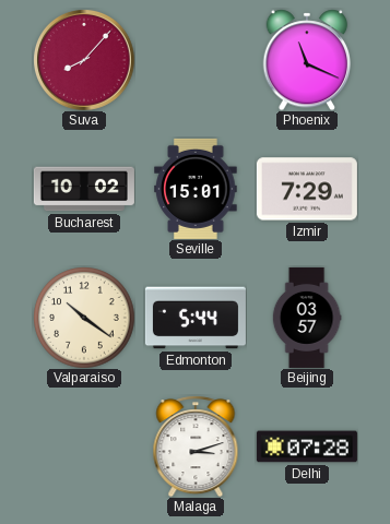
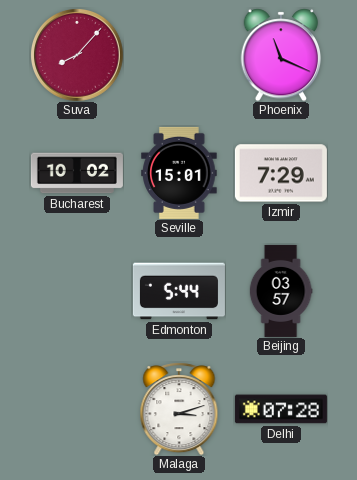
Valparaiso: 10:21 -> none (84, 318)
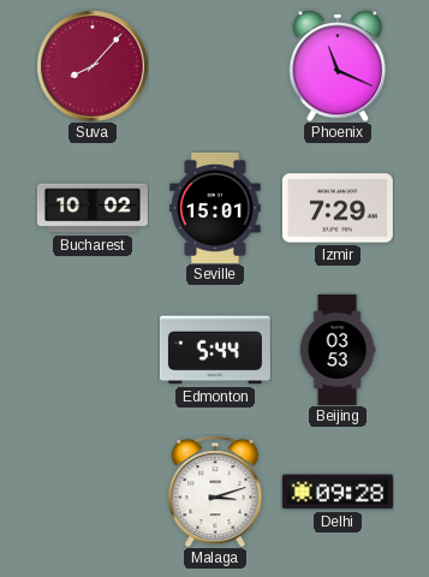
Beijing: 03:57 -> 03:53 (338, 350)
Delhi: 07:28 -> 09:28 (338, 492)
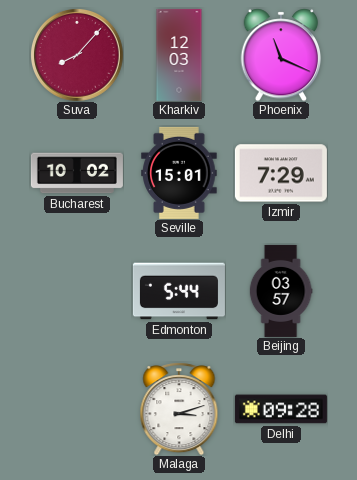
Kharkiv: none -> 12:03 (179, 55)
Beijing: 03:53 -> 03:57 (281, 291)
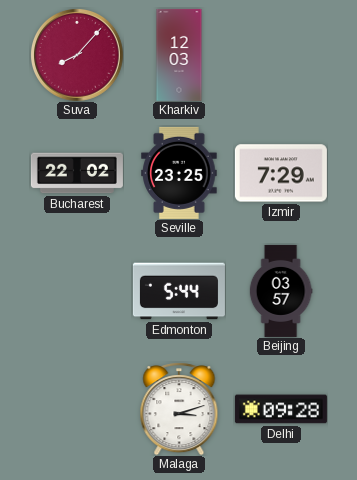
Phoenix: 11:19 -> none (281, 55)
Bucharest: 10:02 -> 22:02 (77, 173)
Seville: 15:01 -> 23:25 (179, 173)
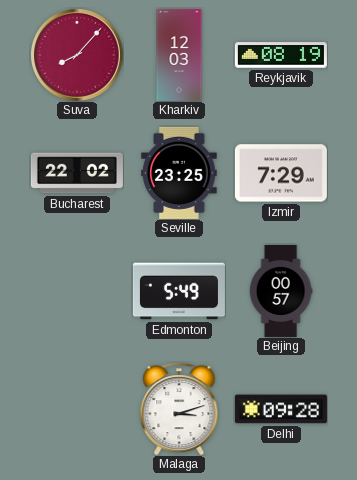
Reykjavik: none -> 08:19 (281, 55)
Edmonton: 5:44 -> 5:49 (179, 291)
Beijing: 03:57 -> 00:57 (281, 291)
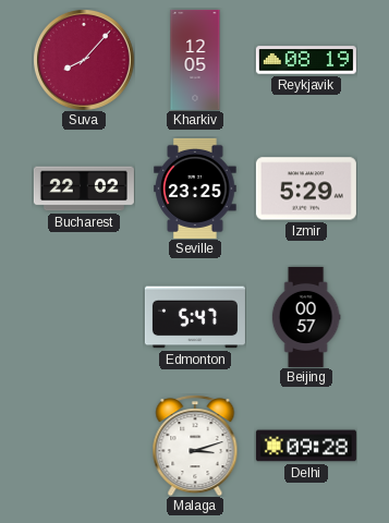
Kharkiv: 12:03 -> 12:05 (195, 60)
Izmir: 7:29 -> 5:29 (306, 188)
Edmonton: 5:49 -> 5:47 (195, 317)
